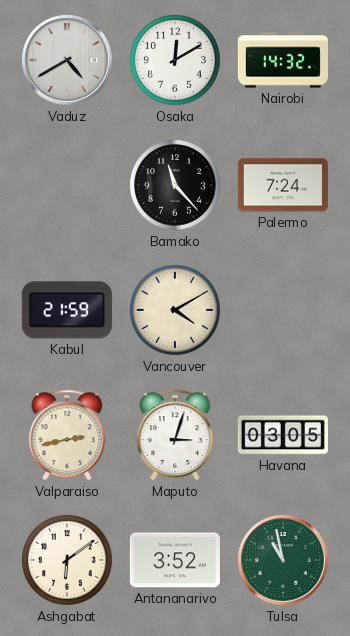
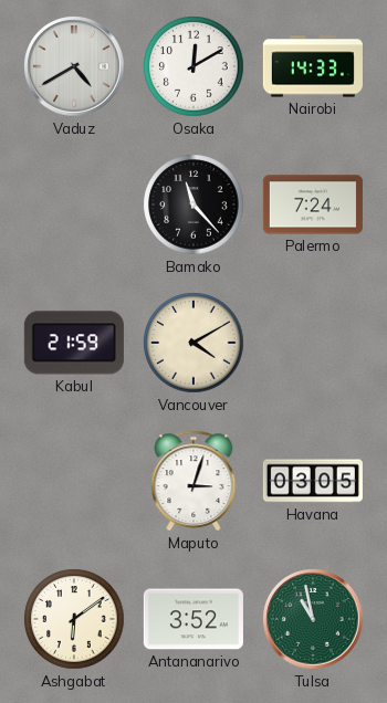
Nairobi: 14:32 -> 14:33 (313, 66)
Valparaiso: 2:43 -> none (67, 435)
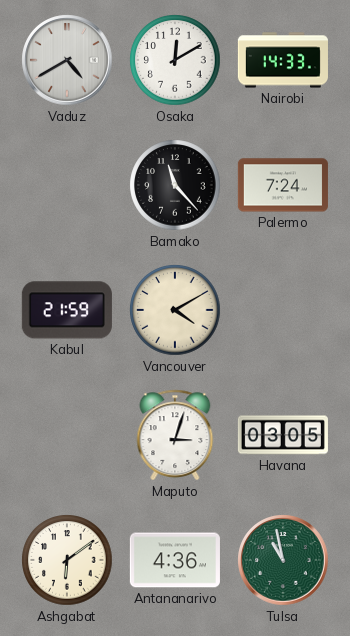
Antananarivo: 3:52 -> 4:36 (175, 560)
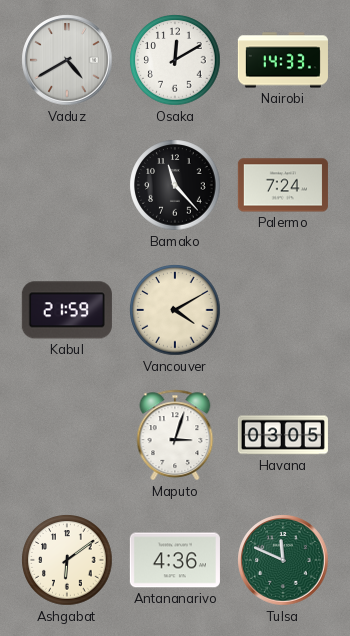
Tulsa: 10:58 -> 11:49 (283, 560)
